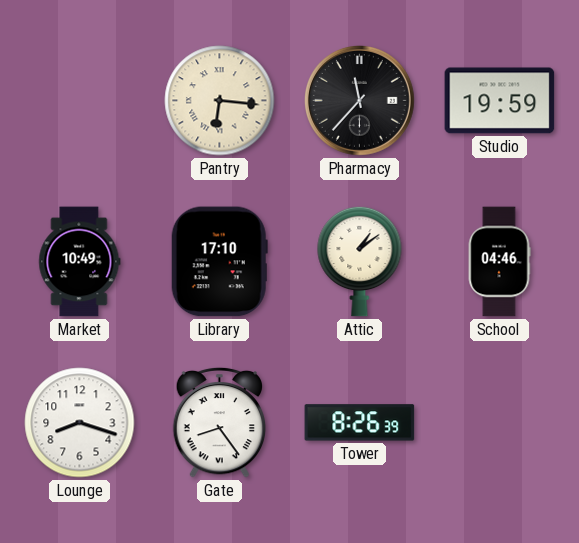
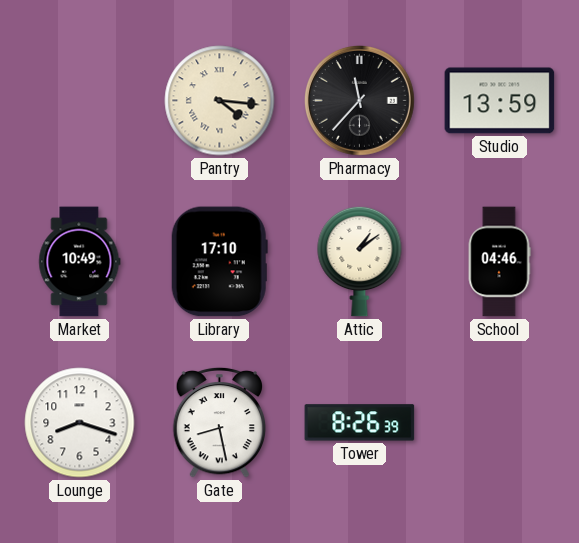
Pantry: 6:16 -> 4:16 (220, 101)
Studio: 19:59 -> 13:59 (500, 101)
Gate: 8:24 -> 8:28 (220, 422)
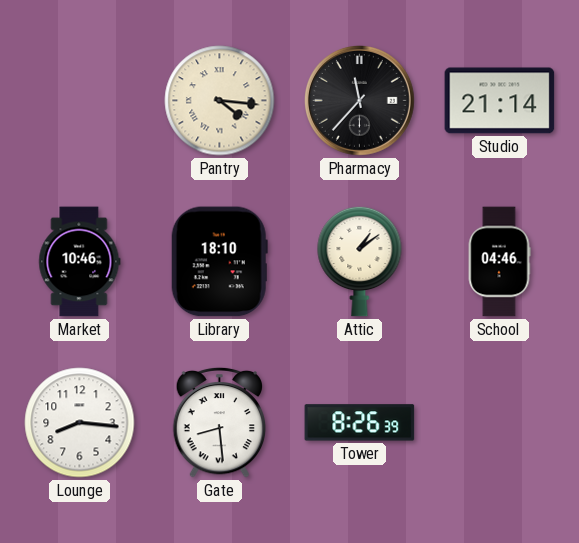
Studio: 13:59 -> 21:14 (500, 101)
Market: 10:49 -> 10:46 (80, 262)
Library: 17:10 -> 18:10 (219, 262)
Lounge: 8:18 -> 8:16 (80, 423)
Gate: 8:28 -> 8:29 (220, 422)
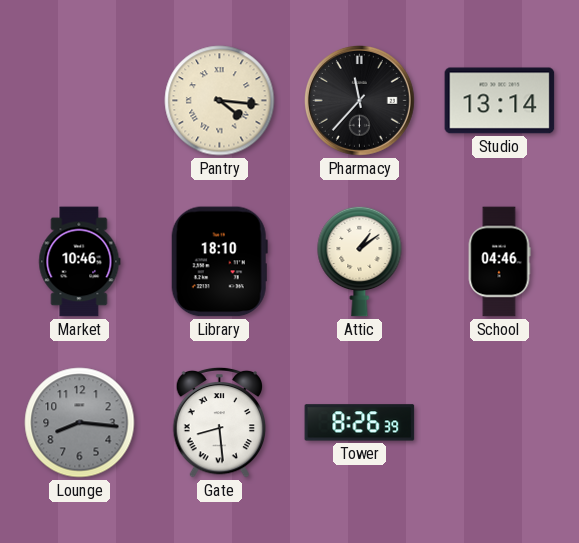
Studio: 21:14 -> 13:14 (500, 101)
Lounge dial: white -> grey (80, 423)
